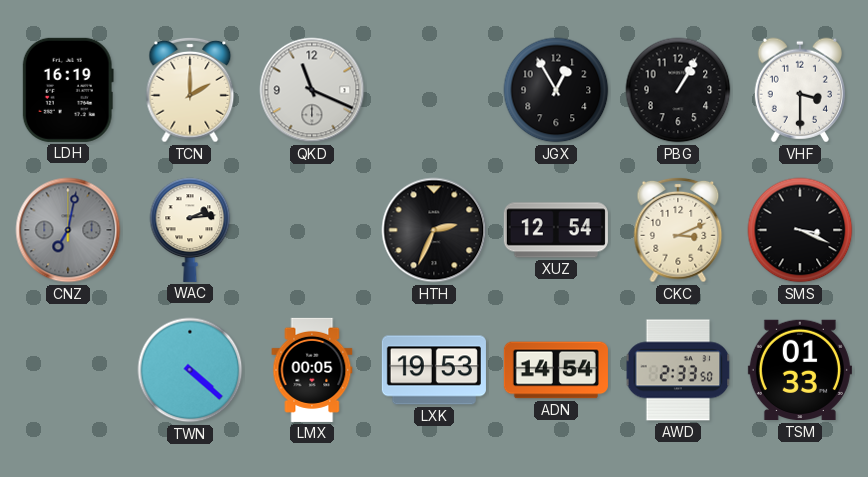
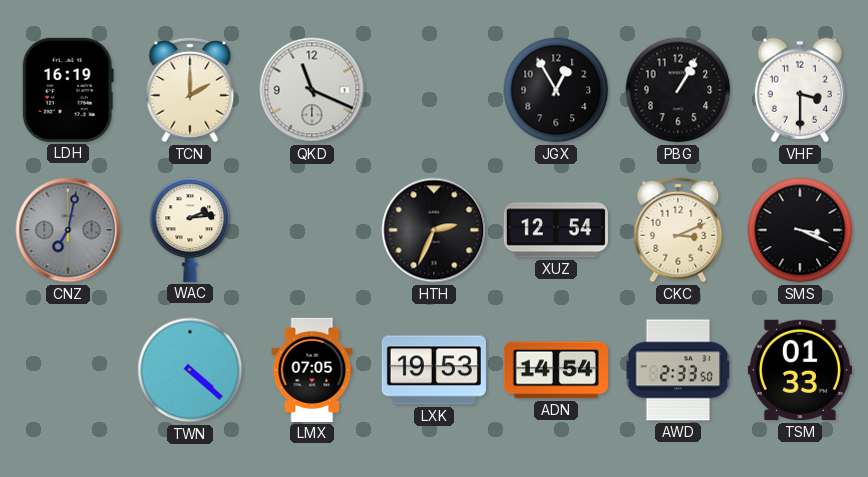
LMX: 00:05 -> 07:05 (312, 370)
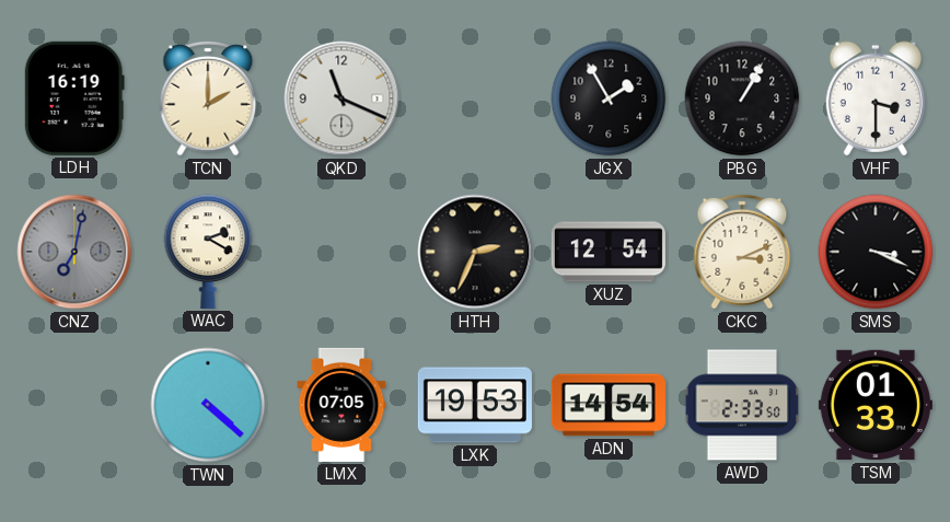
JGX: 12:55 -> 1:55 (609, 98)
WAC: 2:14 -> 2:20 (208, 252)
